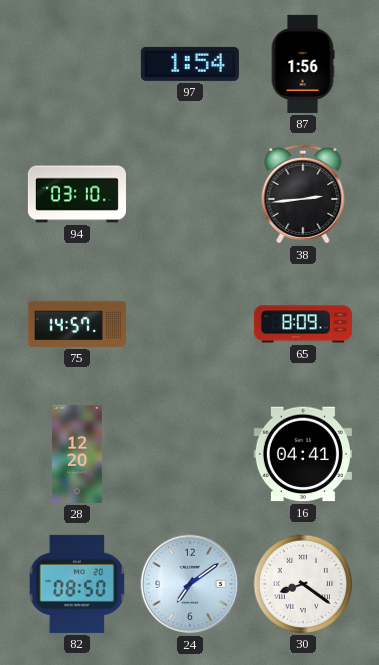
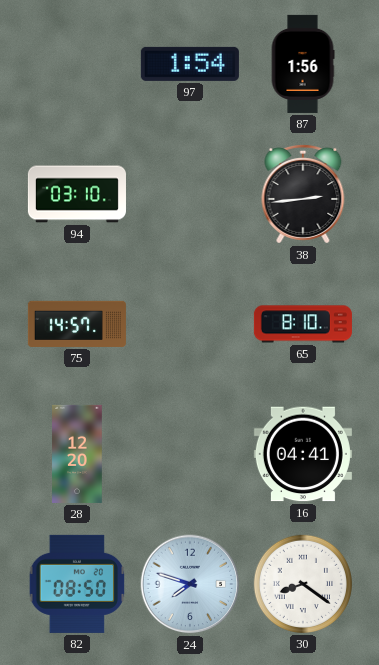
65: 8:09 -> 8:10 (303, 324)
24: 7:09 -> 7:48 (190, 584)
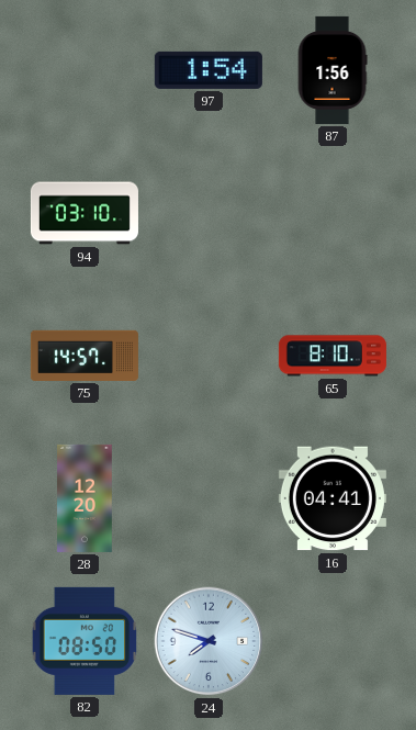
38: 2:44 -> none (303, 194)
30: 8:21 -> none (303, 584)
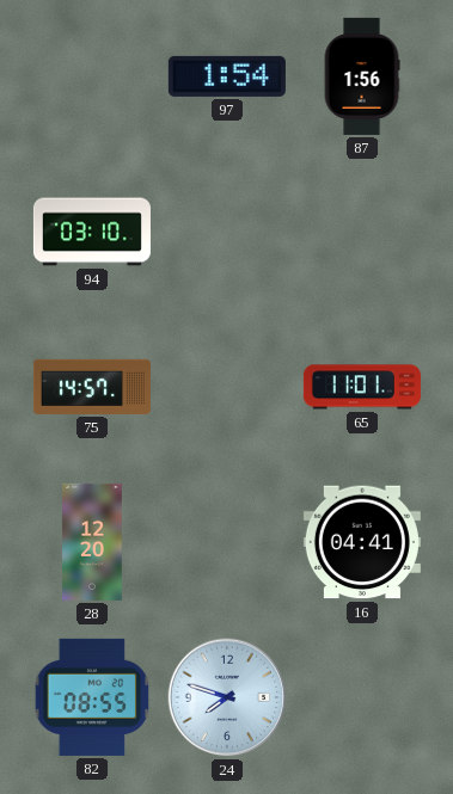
65: 8:10 -> 11:01 (362, 387)
82: 08:50 -> 08:55 (92, 697)
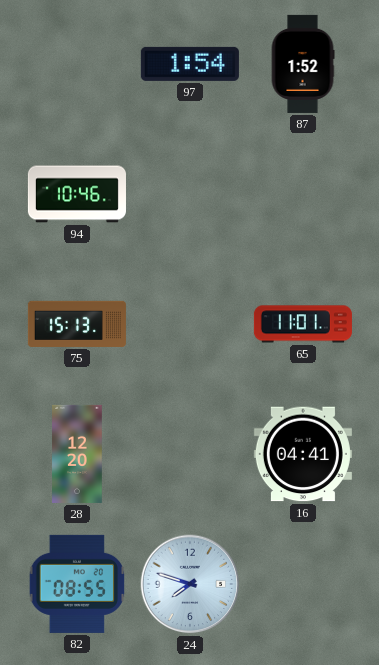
87: 1:56 -> 1:52 (303, 64)
94: 03:10 -> 10:46 (77, 194)
75: 14:57 -> 15:13 (77, 324)
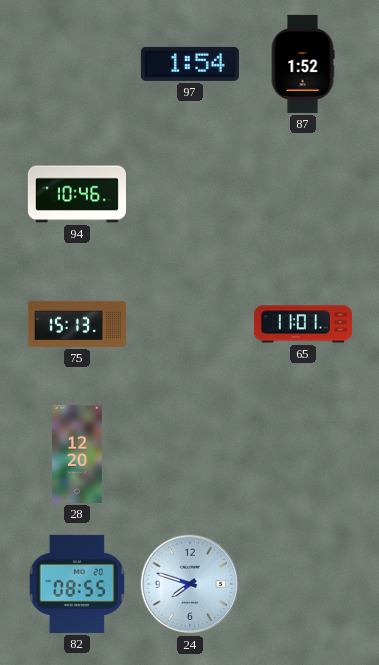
16: 04:41 -> none (303, 454)
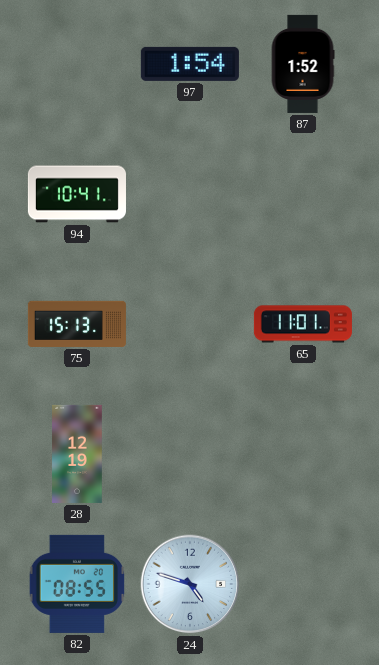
94: 10:46 -> 10:41 (77, 194)
28: 12:20 -> 12:19 (77, 454)
24: 7:48 -> 4:48 (190, 584)
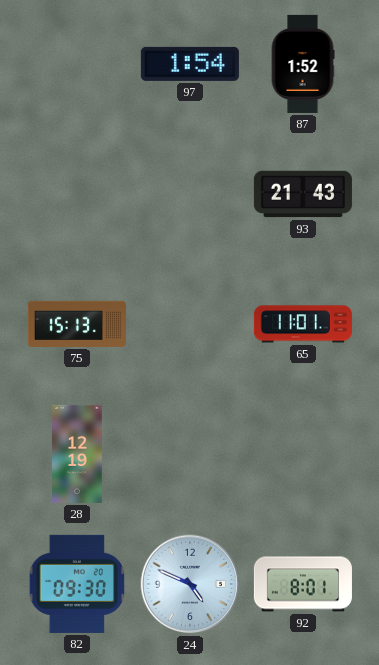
94: 10:41 -> none (77, 194)
93: none -> 21:43 (303, 194)
82: 08:55 -> 09:30 (77, 584)
24: 4:48 -> 4:49 (190, 584)
92: none -> 8:01 (303, 584)
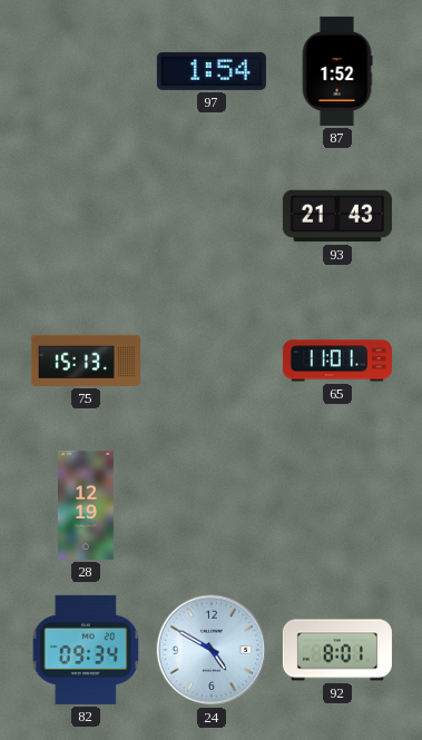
82: 09:30 -> 09:34 (86, 650)
24: 4:49 -> 4:50 (212, 650)
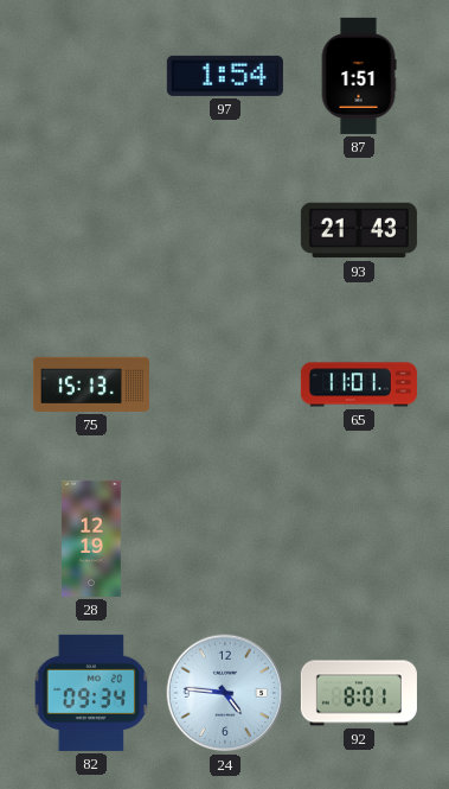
87: 1:52 -> 1:51 (359, 76)
24: 4:50 -> 4:46 (225, 693)
